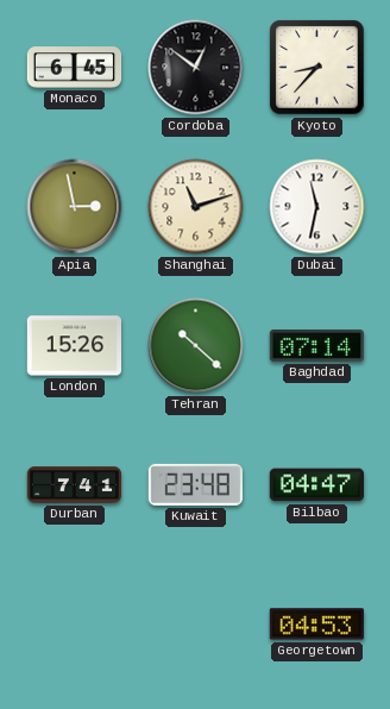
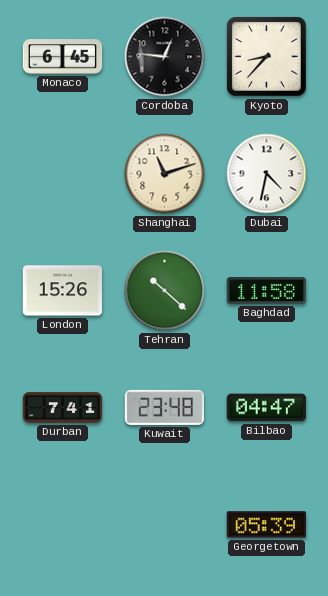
Cordoba: 12:51 -> 12:46 (165, 57)
Apia: 2:58 -> none (75, 207)
Dubai: 11:32 -> 4:32 (267, 174)
Baghdad: 07:14 -> 11:58 (266, 291)
Georgetown: 04:53 -> 05:39 (266, 525)
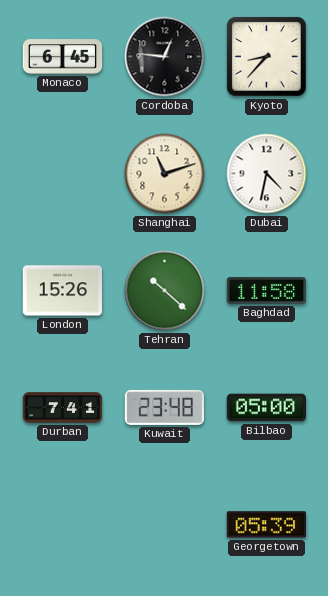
Bilbao: 04:47 -> 05:00 (266, 408)
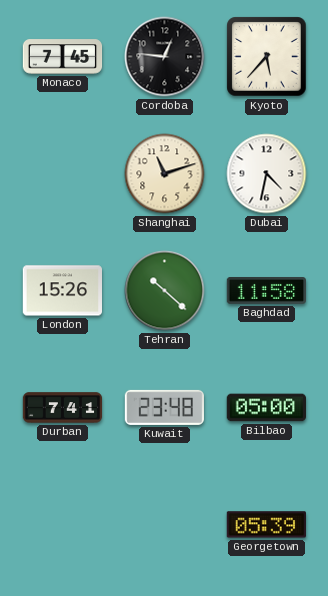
Monaco: 6:45 -> 7:45 (63, 57)
Kyoto: 8:37 -> 5:37 (267, 57)
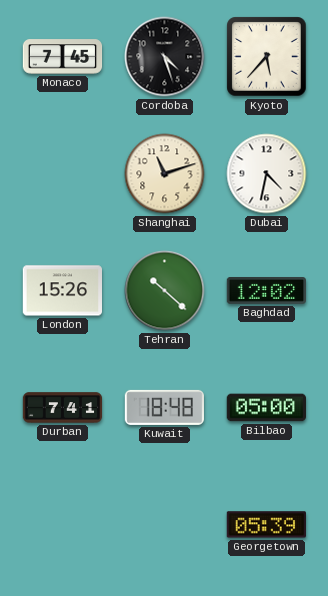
Cordoba: 12:46 -> 4:27 (165, 57)
Baghdad: 11:58 -> 12:02 (266, 291)
Kuwait: 23:48 -> 18:48 (164, 407)
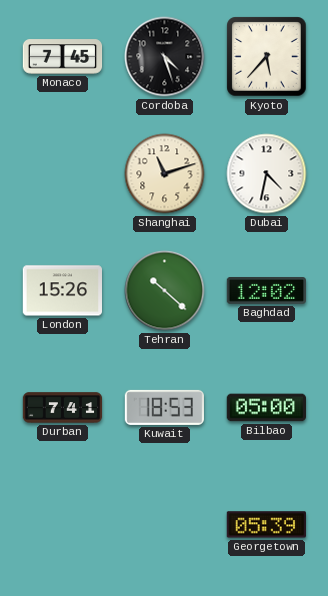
Kuwait: 18:48 -> 18:53 (164, 407)
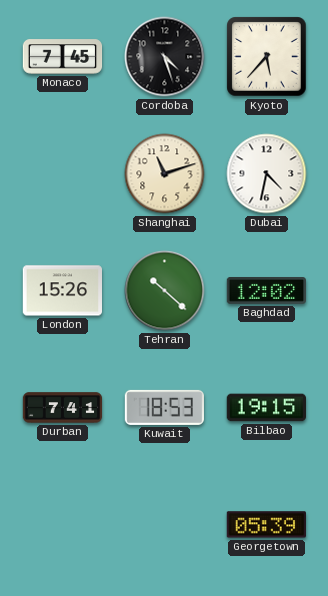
Bilbao: 05:00 -> 19:15 (266, 408)
